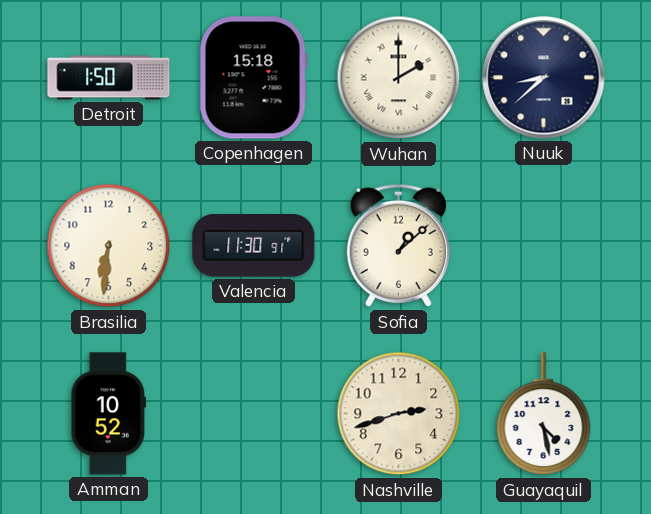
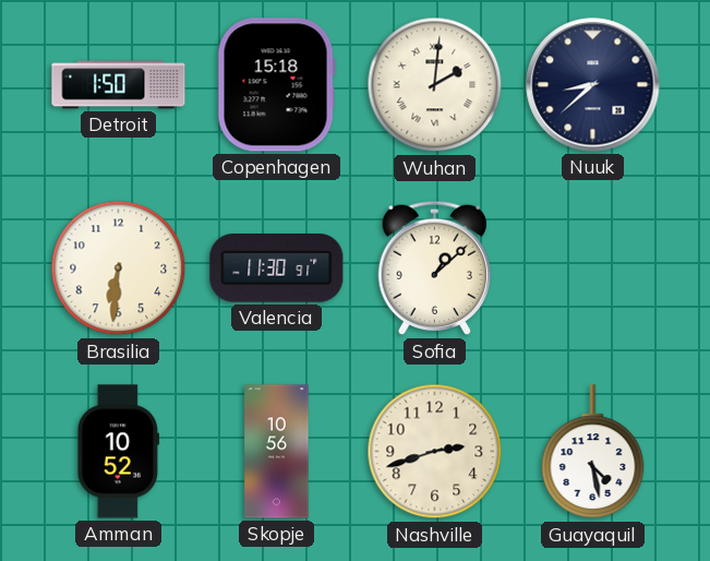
Wuhan: 2:00 -> 2:01 (435, 85)
Skopje: none -> 10:56 (277, 452)
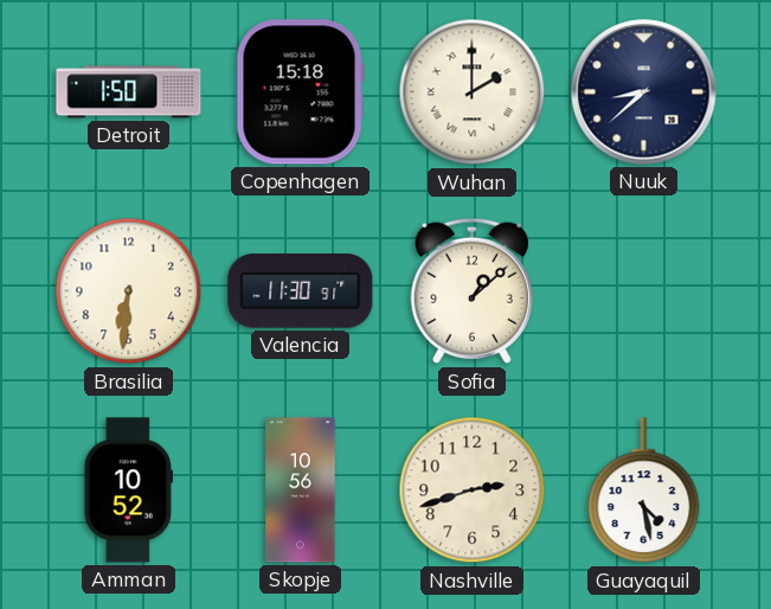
Wuhan: 2:01 -> 2:00 (473, 92)
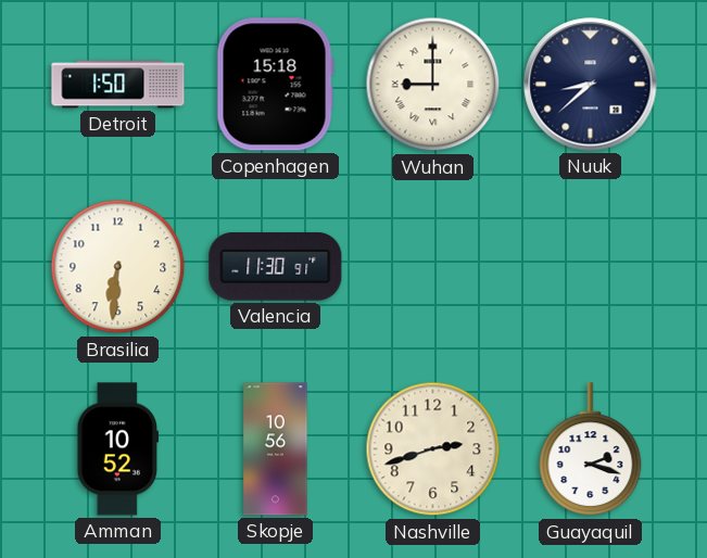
Wuhan: 2:00 -> 9:00 (433, 85)
Sofia: 1:08 -> none (473, 291)
Guayaquil: 4:28 -> 2:18 (591, 449)
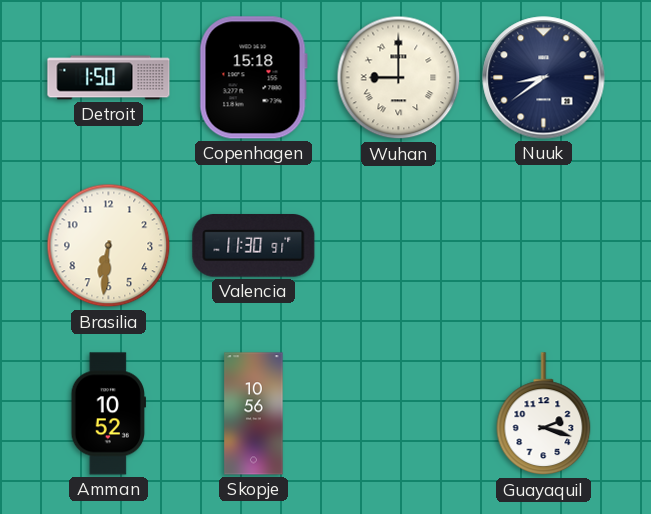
Nuuk: 8:38 -> 8:39 (544, 78)
Nashville: 2:42 -> none (433, 449)
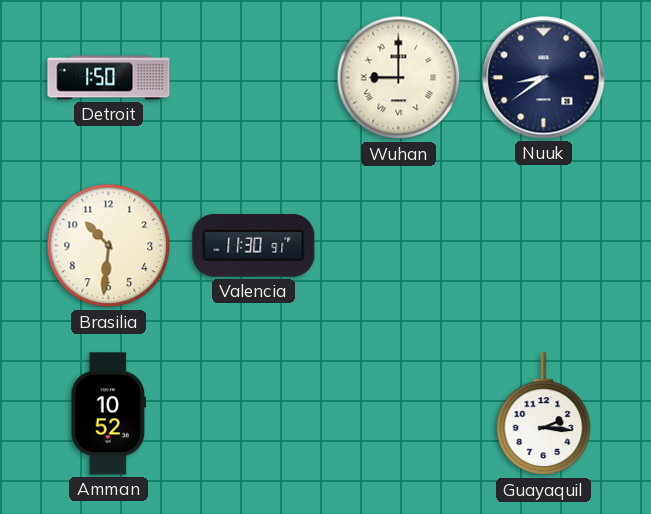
Copenhagen: 15:18 -> none (253, 78)
Brasilia: 6:31 -> 10:31 (109, 246)
Skopje: 10:56 -> none (254, 414)
Guayaquil: 2:18 -> 2:16 (544, 414)
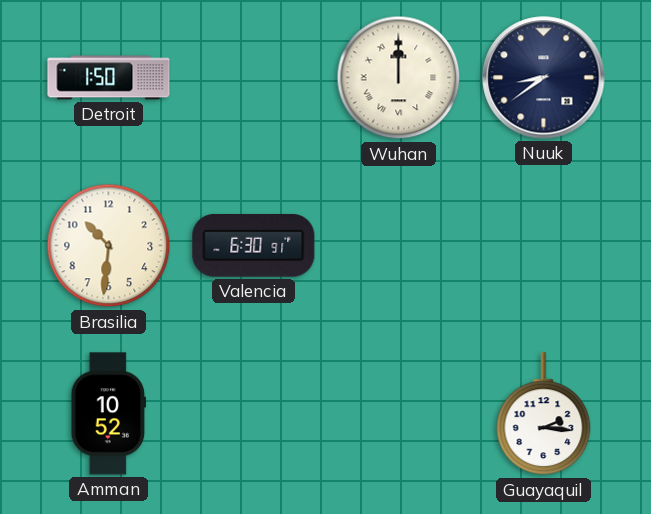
Wuhan: 9:00 -> 12:00 (399, 78)
Valencia: 11:30 -> 6:30 (254, 246)
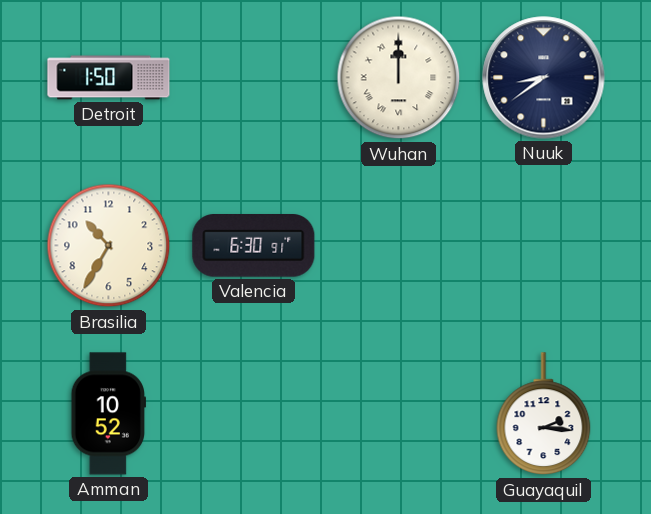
Brasilia: 10:31 -> 10:35 (109, 246)
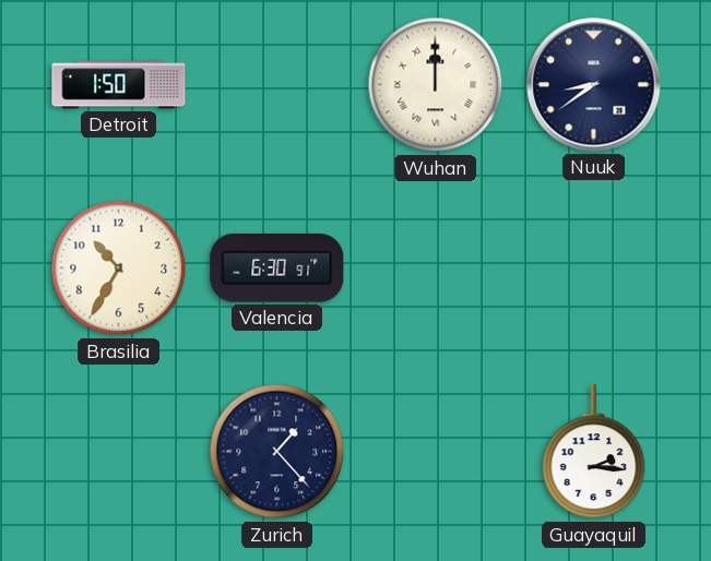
Amman: 10:52 -> none (108, 414)
Zurich: none -> 1:23 (277, 452)
